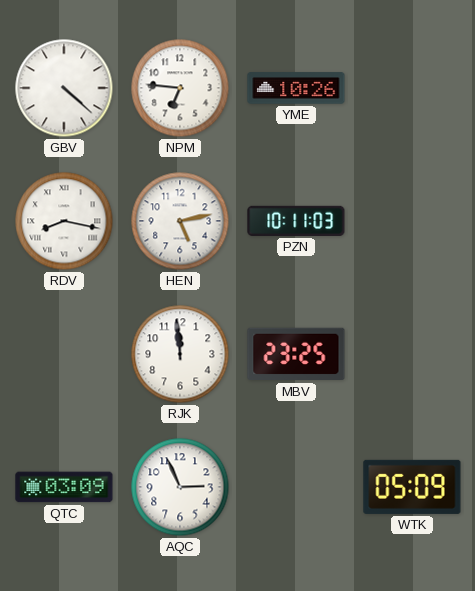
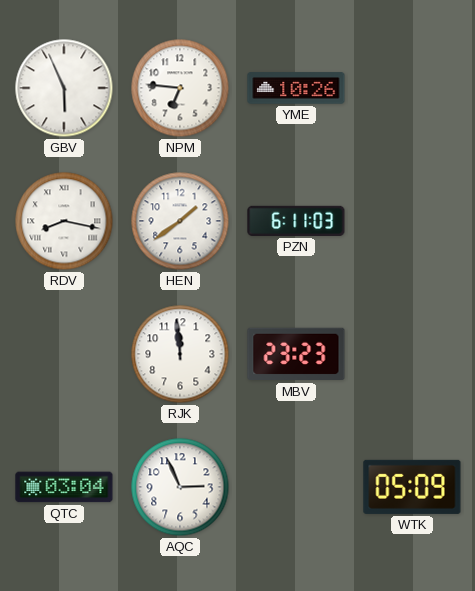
GBV: 4:22 -> 5:56 (64, 88)
HEN: 5:13 -> 1:39 (180, 221)
PZN: 10:11 -> 6:11 (296, 221)
MBV: 23:25 -> 23:23 (296, 354)
QTC: 03:09 -> 03:04 (64, 487)
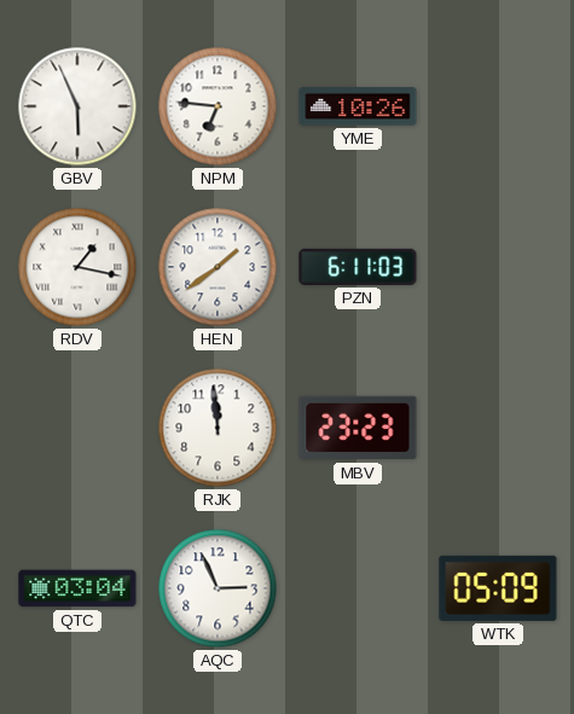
RDV: 8:17 -> 1:17 (77, 267)
